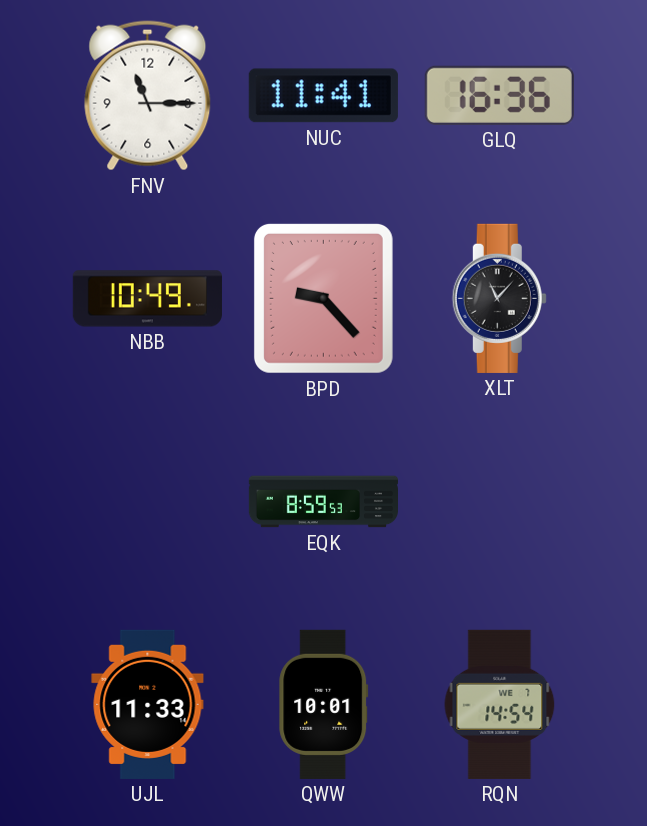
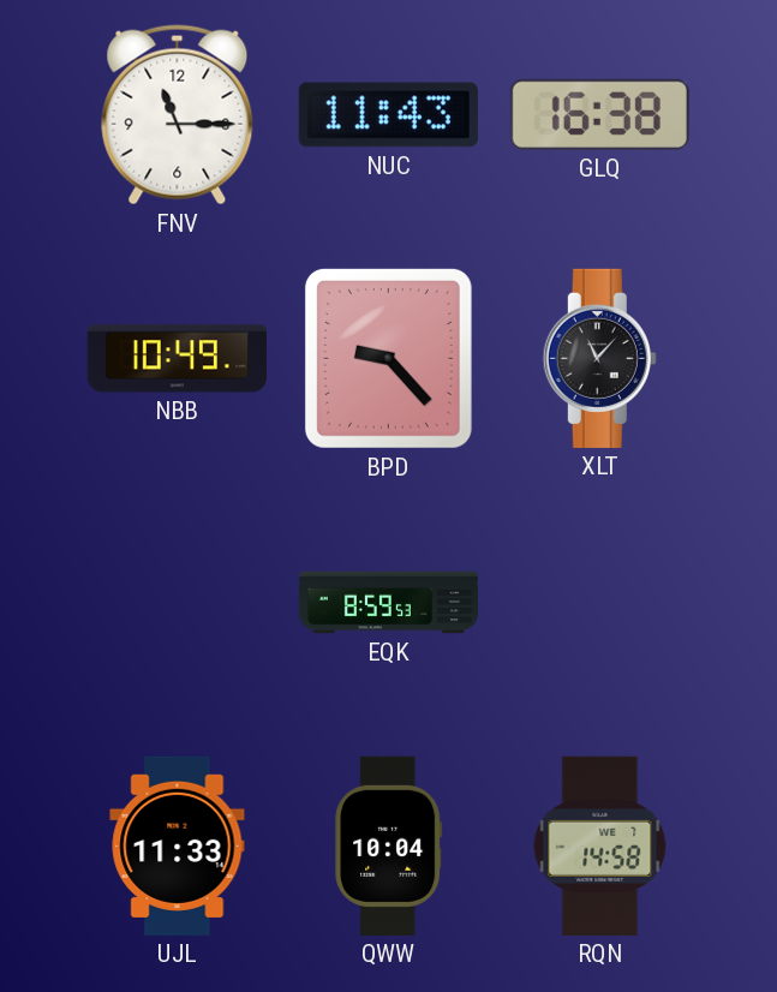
NUC: 11:41 -> 11:43 (388, 115)
GLQ: 16:36 -> 16:38 (599, 114)
QWW: 10:01 -> 10:04 (389, 845)
RQN: 14:54 -> 14:58 (600, 845)
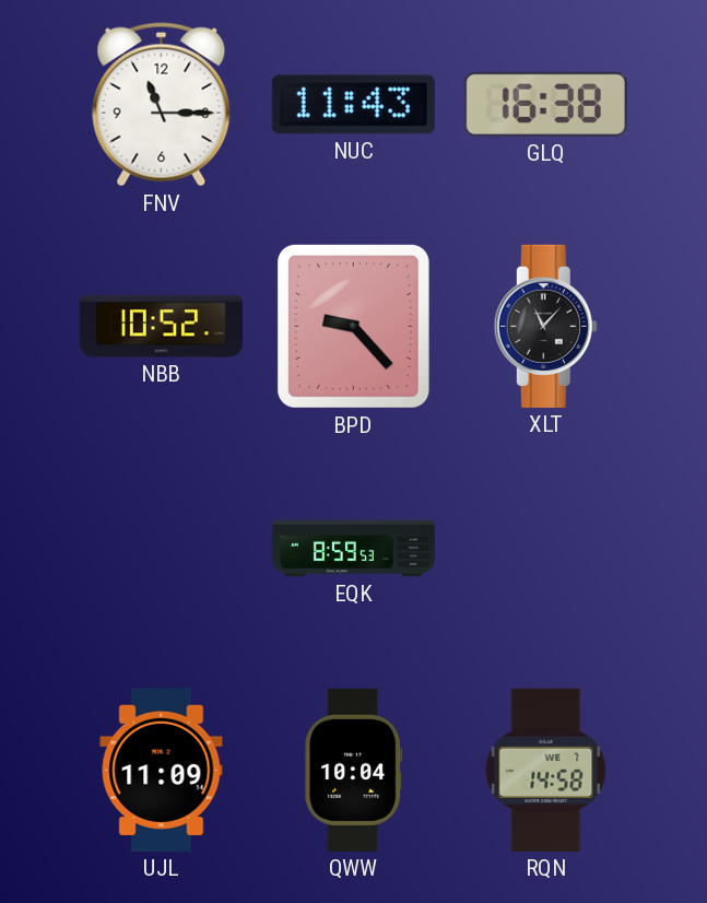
NBB: 10:49 -> 10:52 (161, 327)
UJL: 11:33 -> 11:09 (162, 770)
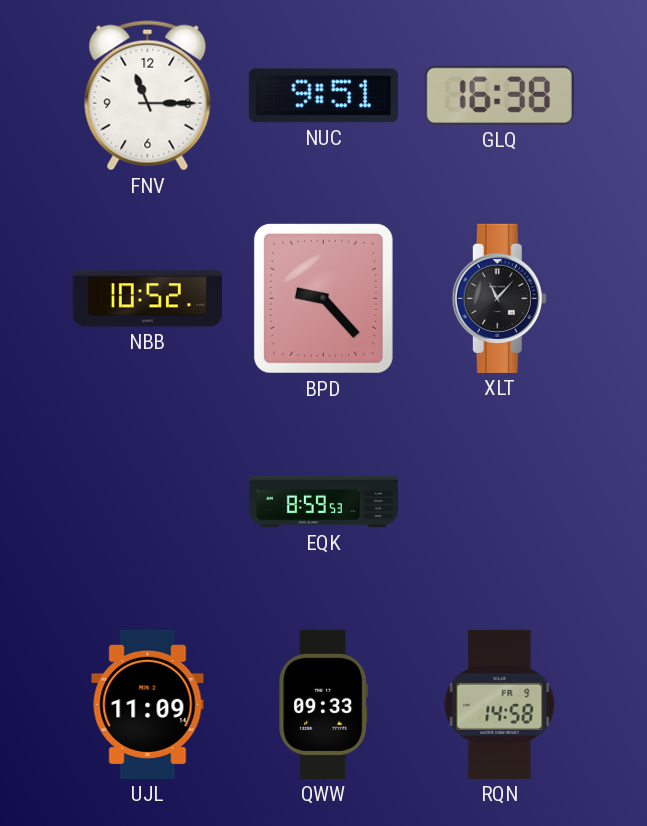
NUC: 11:43 -> 9:51 (323, 96)
QWW: 10:04 -> 09:33 (324, 704)
RQN date: WE 7 -> FR 9 (500, 704)
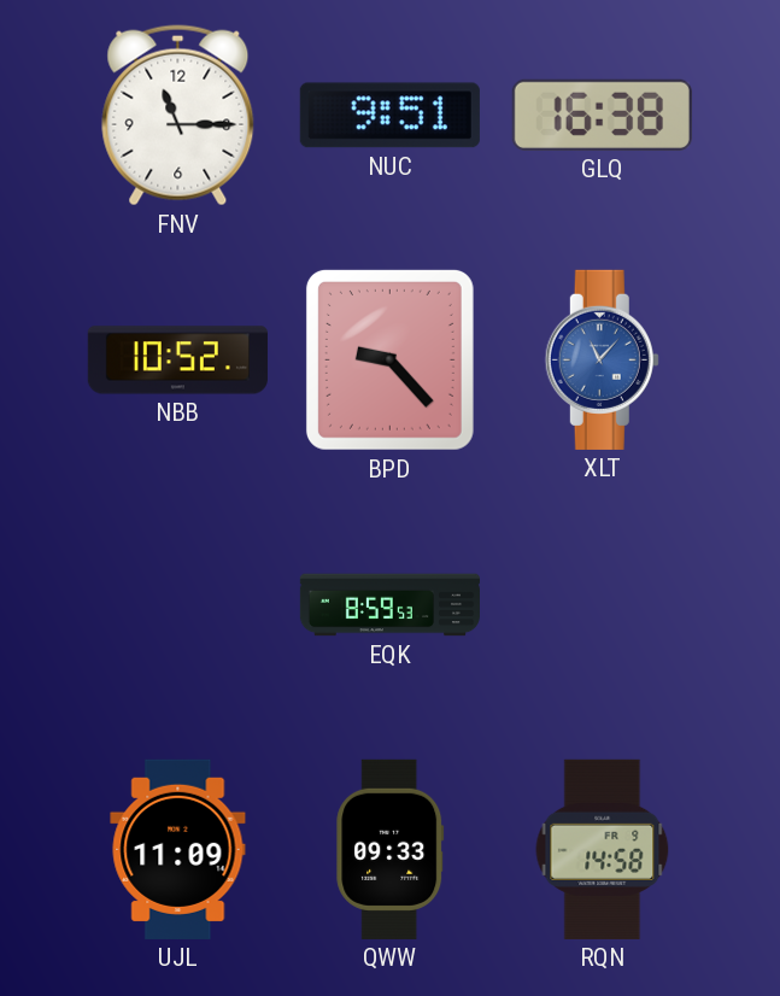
XLT dial: black -> blue (602, 359)
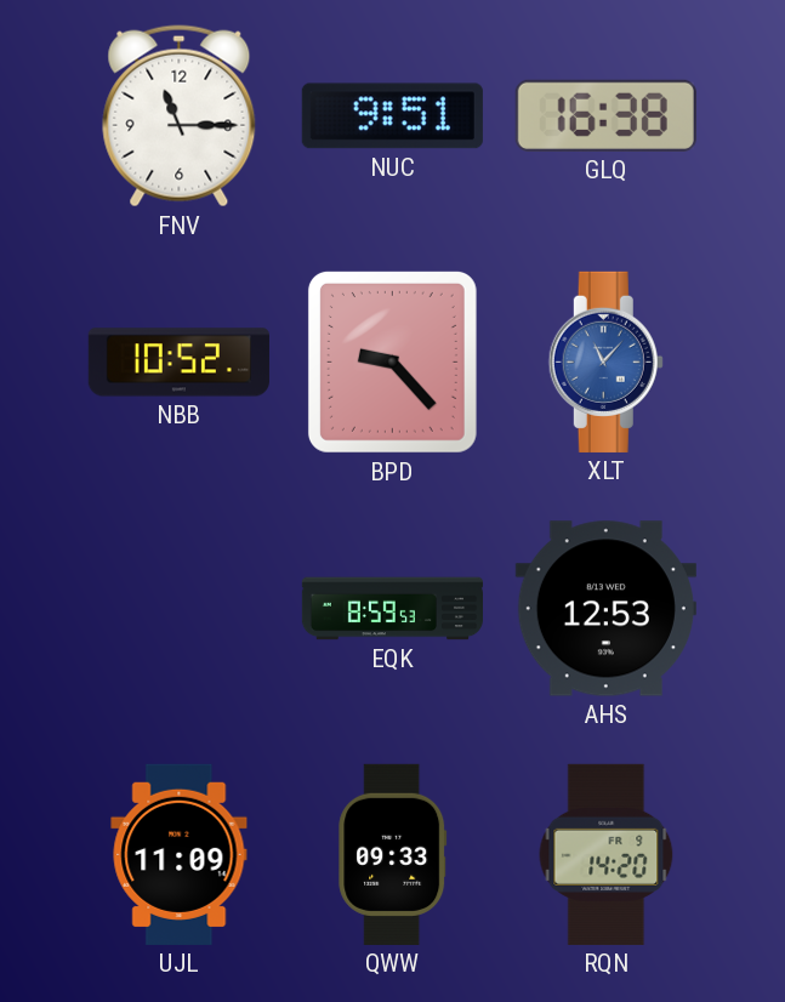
AHS: none -> 12:53 (605, 609)
RQN: 14:58 -> 14:20 (607, 854)
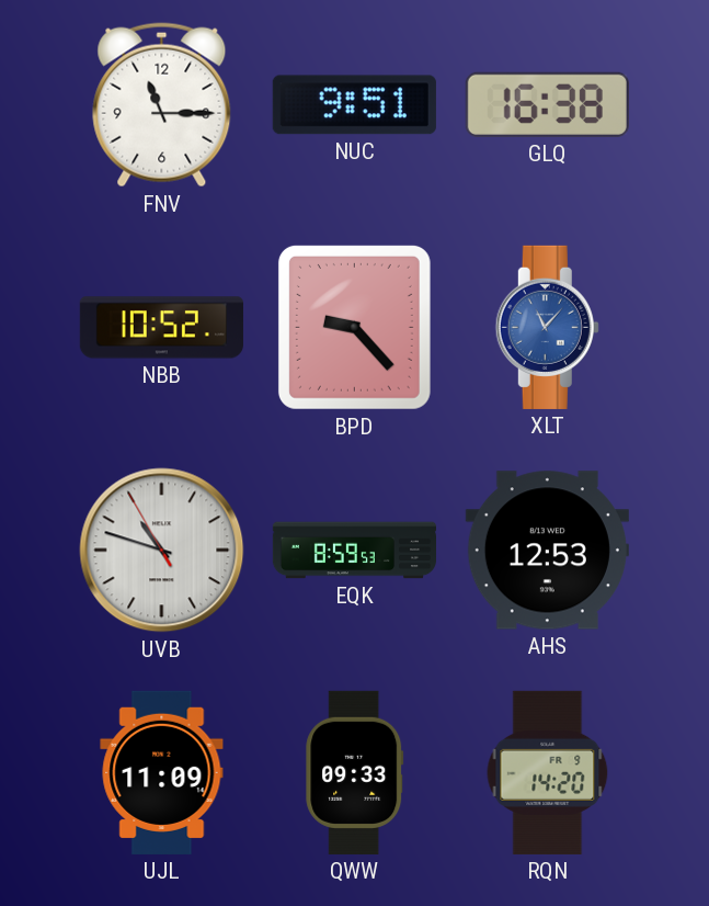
UVB: none -> 10:47 (162, 551)
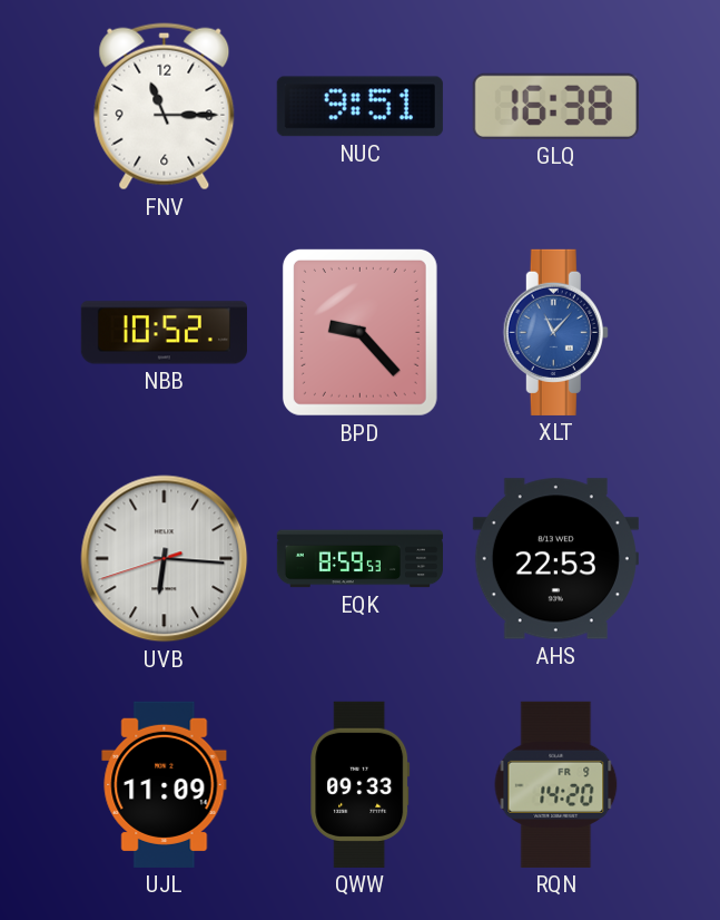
UVB: 10:47 -> 6:15 (165, 559)
AHS: 12:53 -> 22:53 (555, 559)
